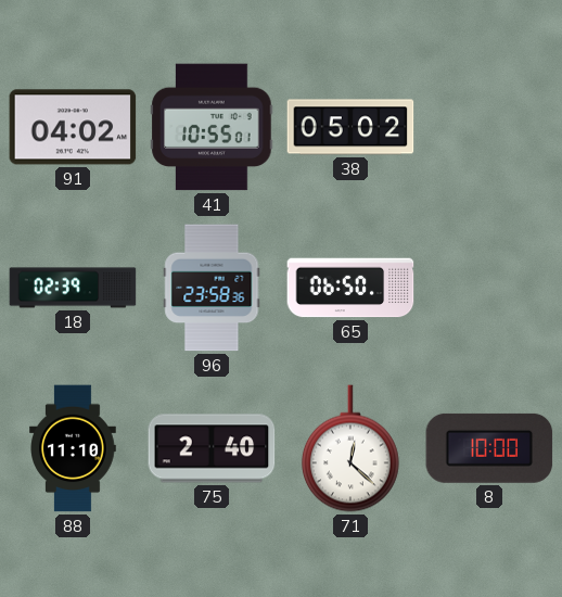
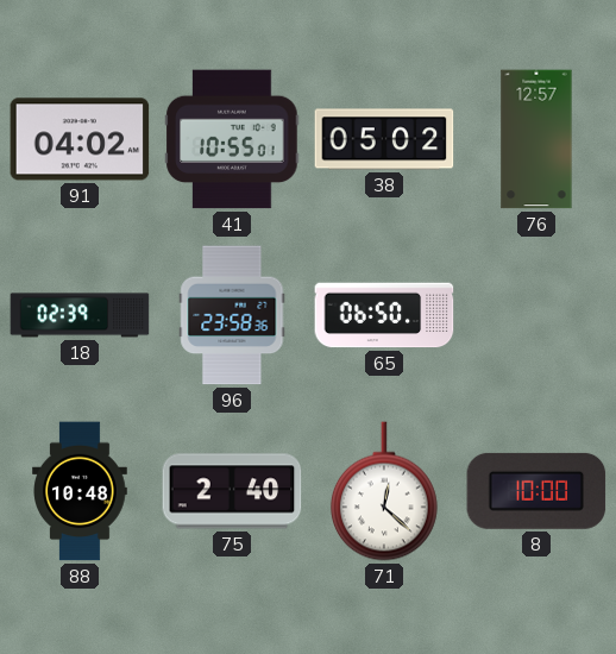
76: none -> 12:57 (536, 139)
88: 11:10 -> 10:48 (81, 491)
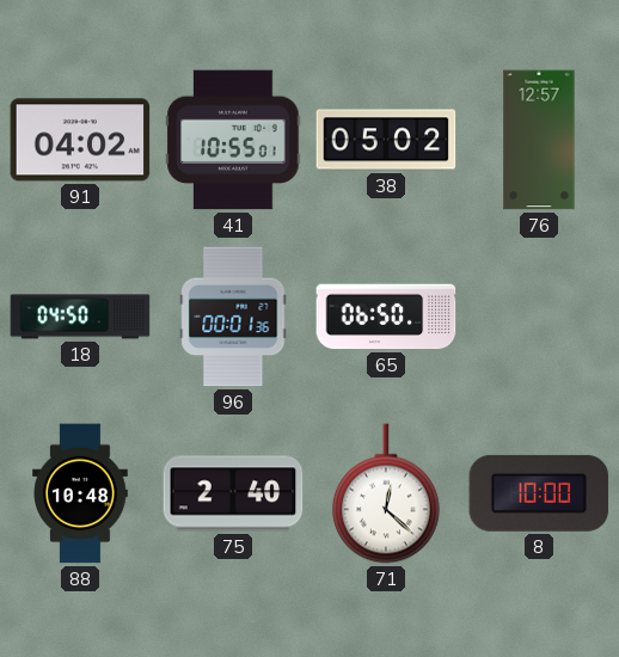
18: 02:39 -> 04:50 (80, 317)
96: 23:58 -> 00:01 (233, 317)
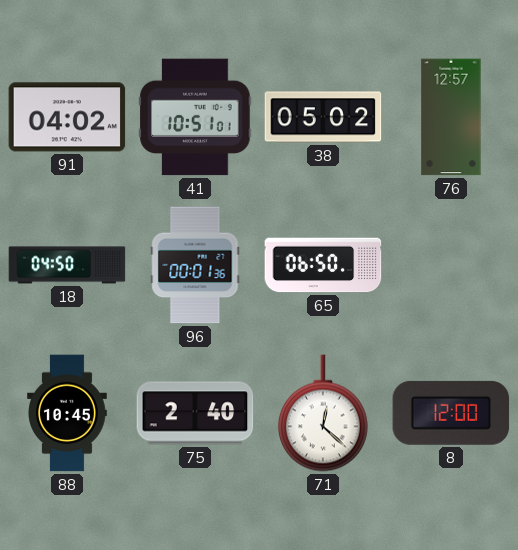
41: 10:55 -> 10:51 (195, 117)
88: 10:48 -> 10:45 (68, 413)
8: 10:00 -> 12:00 (451, 413)
